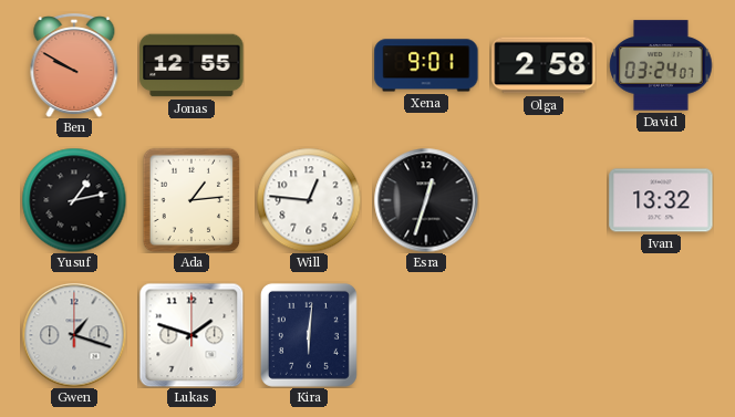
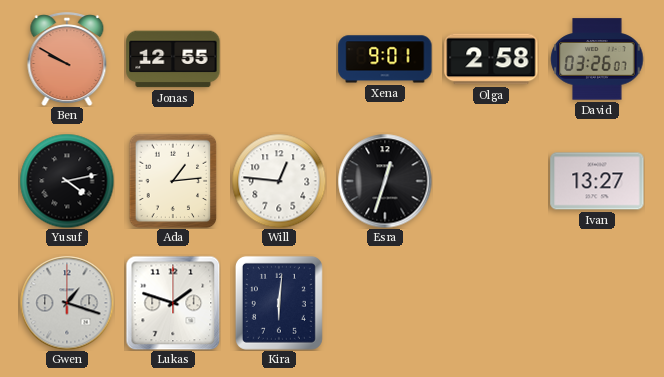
David: 03:24 -> 03:26 (597, 59)
Yusuf: 1:13 -> 4:13 (67, 181)
Ivan: 13:32 -> 13:27 (597, 181)
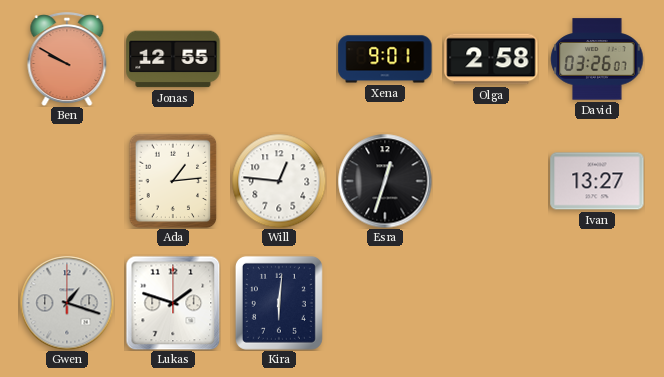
Yusuf: 4:13 -> none (67, 181)
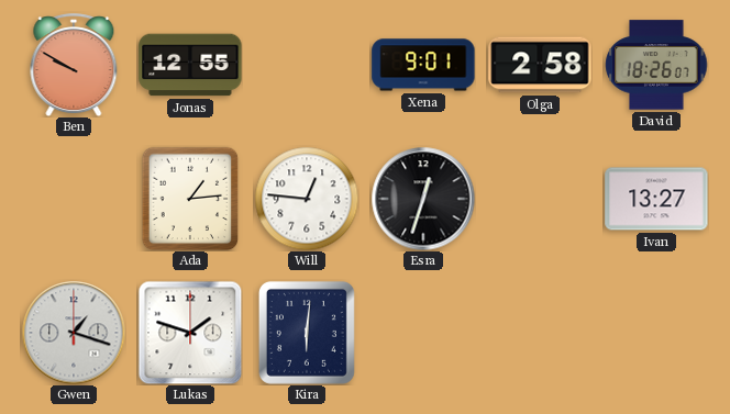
David: 03:26 -> 18:26 (656, 65)
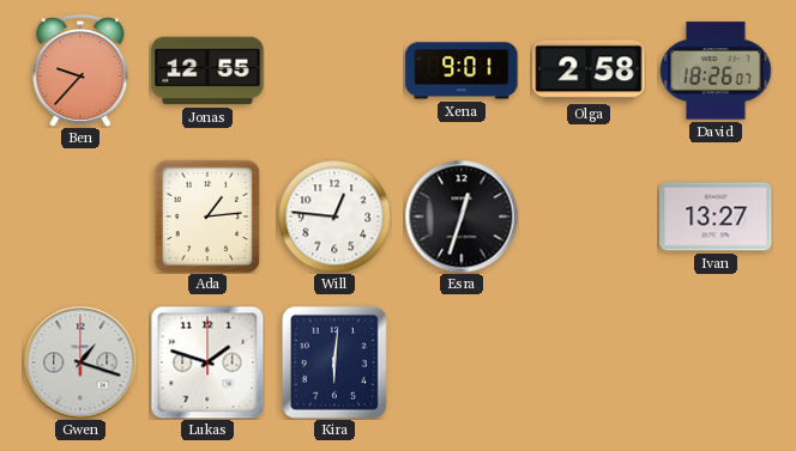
Ben: 9:50 -> 9:37 (80, 71)
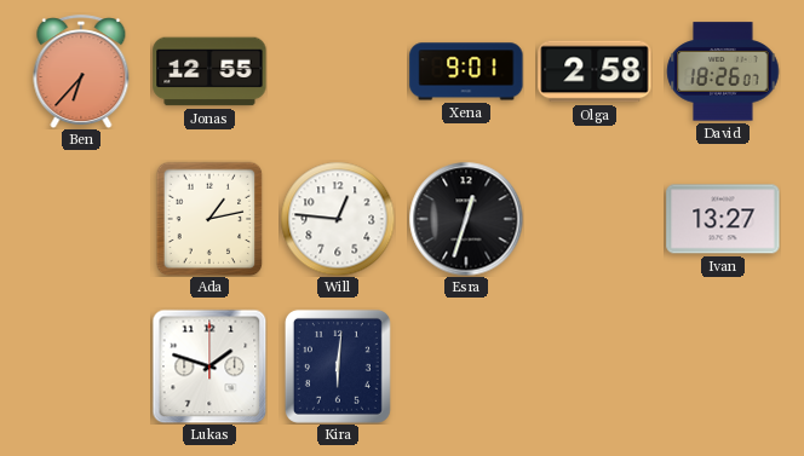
Ben: 9:37 -> 6:37 (81, 71)
Ada: 1:14 -> 1:13 (209, 219)
Gwen: 1:18 -> none (80, 362)
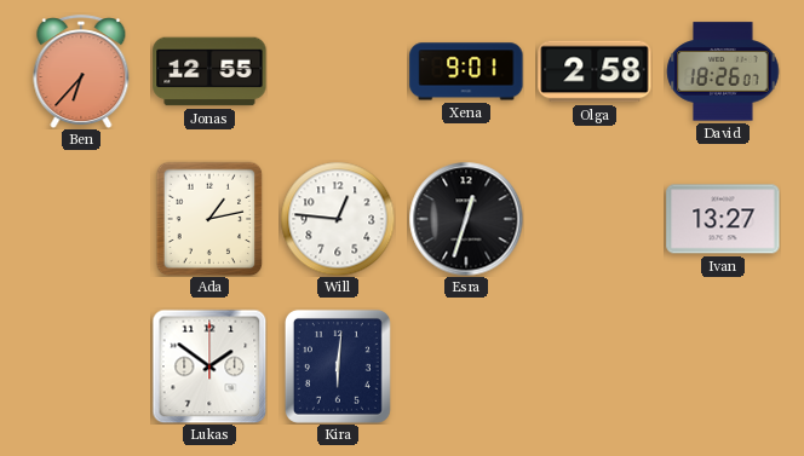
Lukas: 1:48 -> 1:51 (209, 366)
